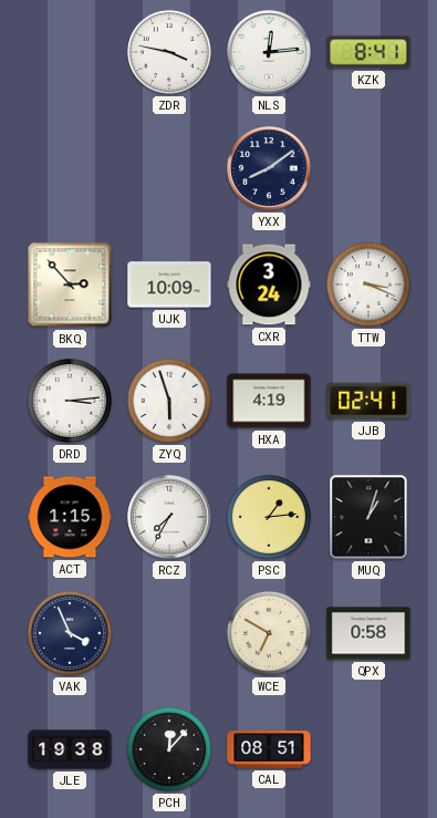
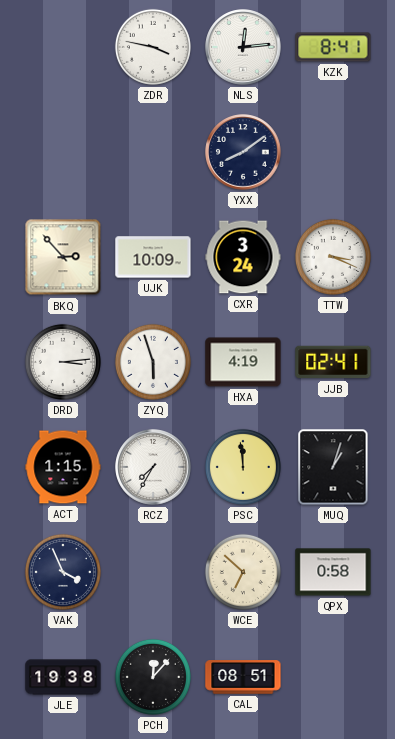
PSC: 1:14 -> 11:59 (243, 467)
WCE: 6:50 -> 6:52 (243, 572)
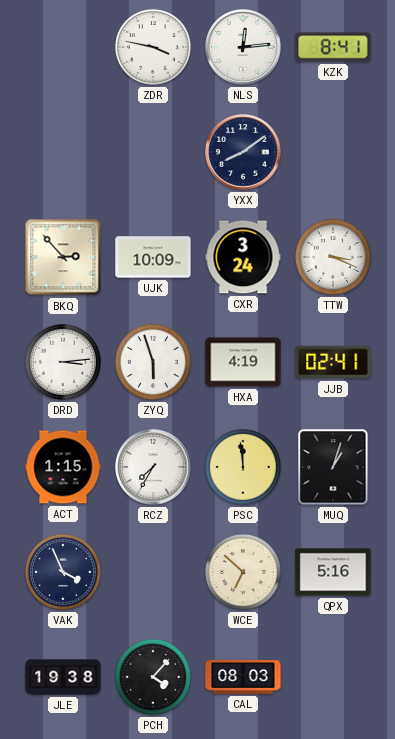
QPX: 0:58 -> 5:16 (333, 572)
PCH: 12:07 -> 4:07 (153, 677)
CAL: 08:51 -> 08:03 (243, 677)
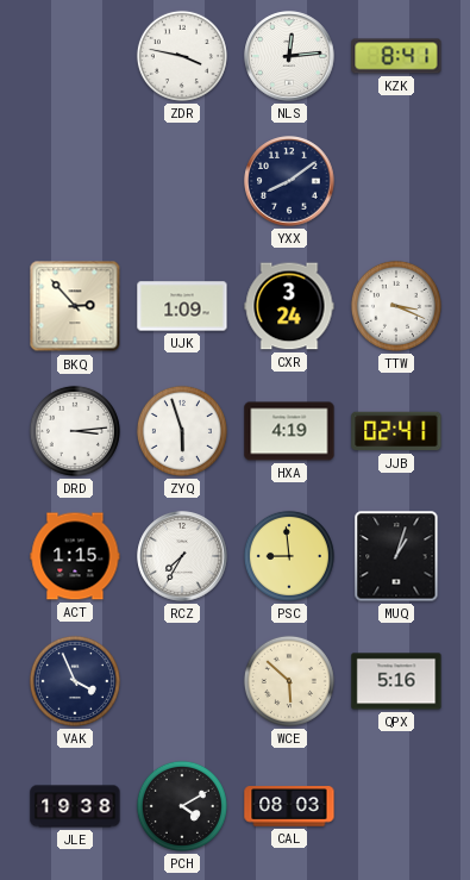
UJK: 10:09 -> 1:09 (182, 306)
PSC: 11:59 -> 8:59 (289, 556)
WCE: 6:52 -> 5:52 (289, 681)
PCH: 4:07 -> 4:10 (182, 806)
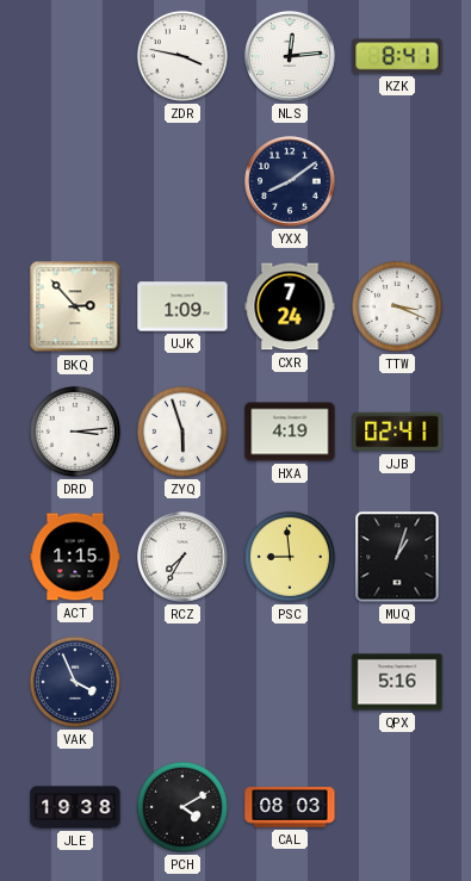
CXR: 3:24 -> 7:24 (290, 306)
WCE: 5:52 -> none (289, 681)
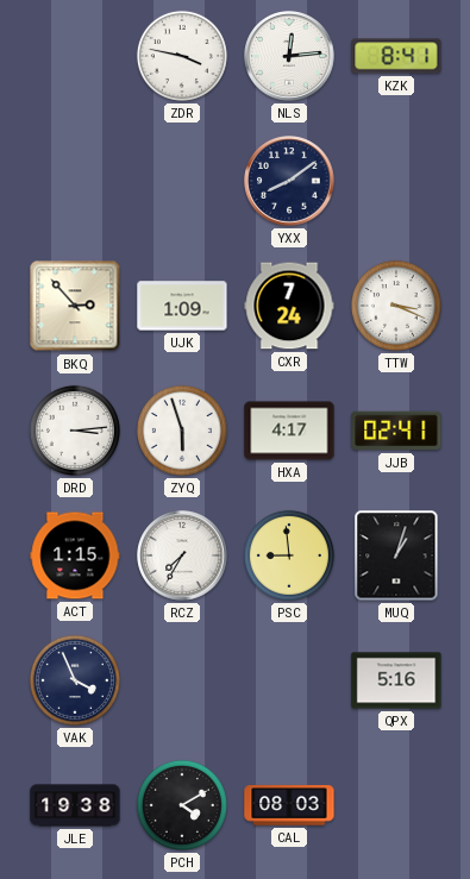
HXA: 4:19 -> 4:17 (289, 431)
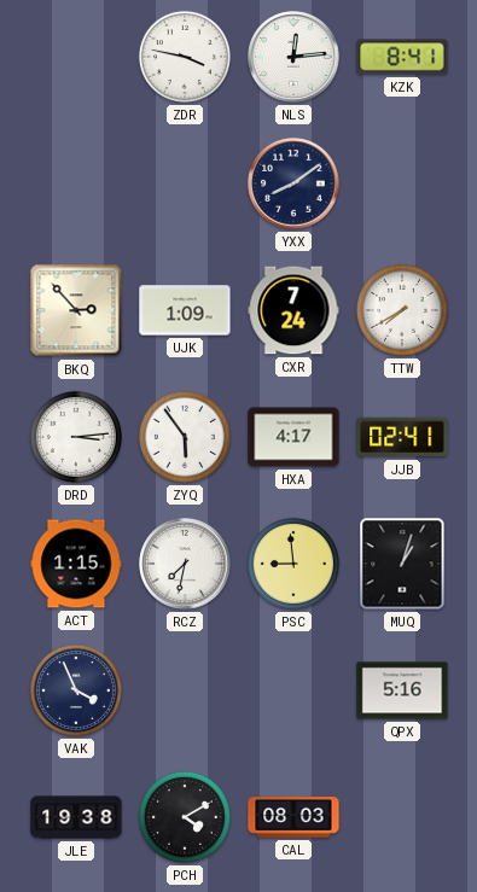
TTW: 3:19 -> 7:40 (402, 310)
ZYQ: 5:57 -> 5:54 (185, 437)
RCZ: 7:35 -> 7:32 (185, 564)
